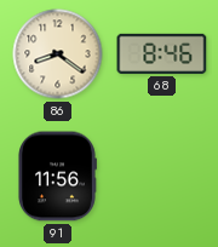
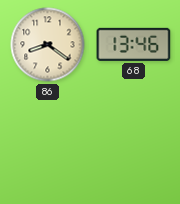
68: 8:46 -> 13:46 (134, 44)
91: 11:56 -> none (57, 177)
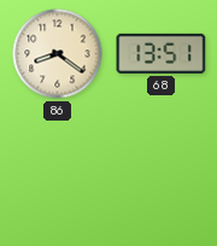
68: 13:46 -> 13:51 (162, 53)
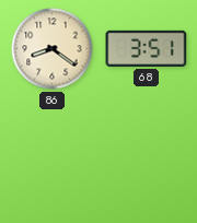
68: 13:51 -> 3:51 (147, 48)
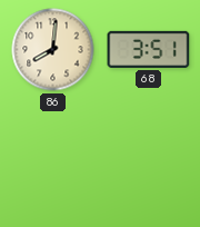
86: 8:21 -> 8:01 (53, 50)
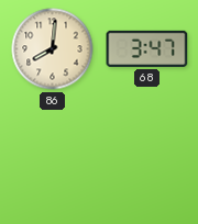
68: 3:51 -> 3:47 (147, 48)
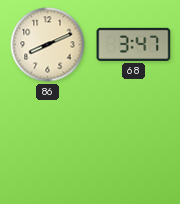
86: 8:01 -> 8:11 (48, 45)
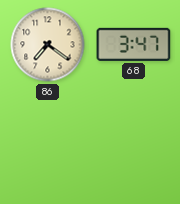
86: 8:11 -> 7:21 (48, 45)
